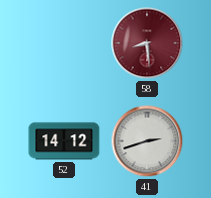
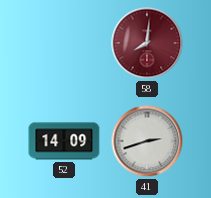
58: 8:29 -> 8:01 (147, 43)
52: 14:12 -> 14:09 (64, 141)
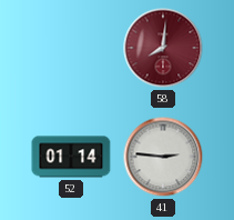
52: 14:09 -> 01:14 (71, 157)
41: 2:42 -> 2:46 (163, 157)
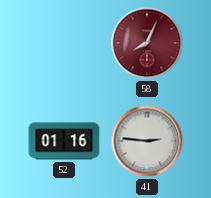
58: 8:01 -> 8:04 (147, 43)
52: 01:14 -> 01:16 (64, 141)
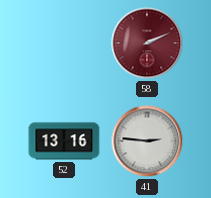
58: 8:04 -> 2:11 (147, 43)
52: 01:16 -> 13:16 (64, 141)
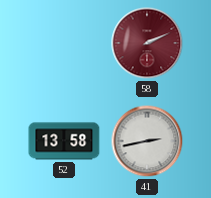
52: 13:16 -> 13:58 (64, 141)
41: 2:46 -> 2:43 (147, 141)
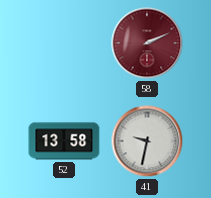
41: 2:43 -> 9:32 (147, 141)
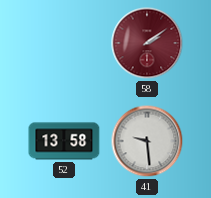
58: 2:11 -> 2:09 (147, 43)
41: 9:32 -> 9:29 (147, 141)
